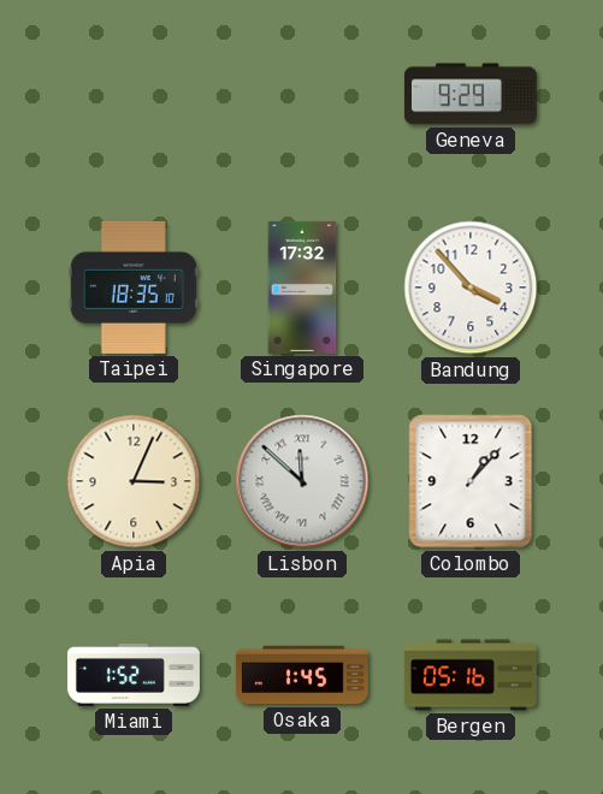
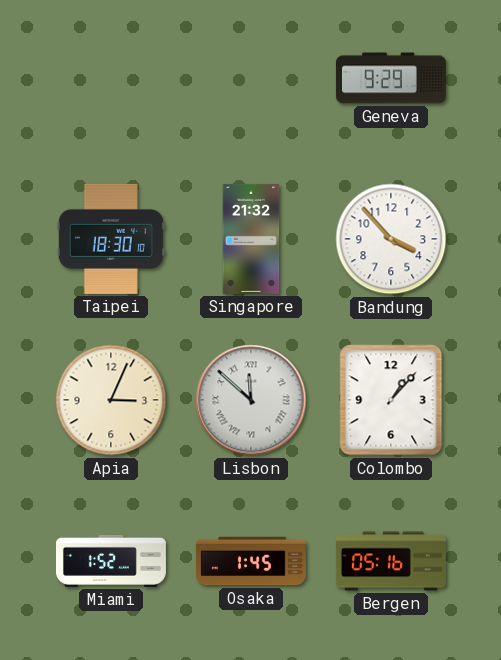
Taipei: 18:35 -> 18:30 (111, 239)
Singapore: 17:32 -> 21:32 (251, 239)
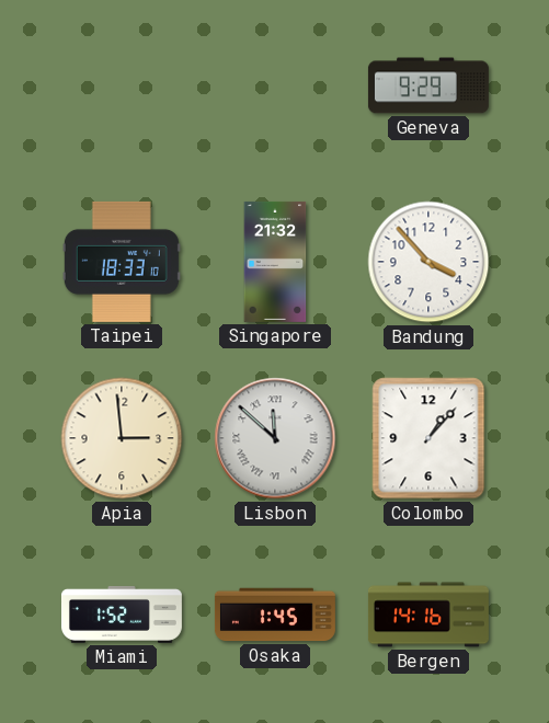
Taipei: 18:30 -> 18:33 (122, 262)
Apia: 3:04 -> 2:59 (122, 438)
Bergen: 05:16 -> 14:16 (428, 615)
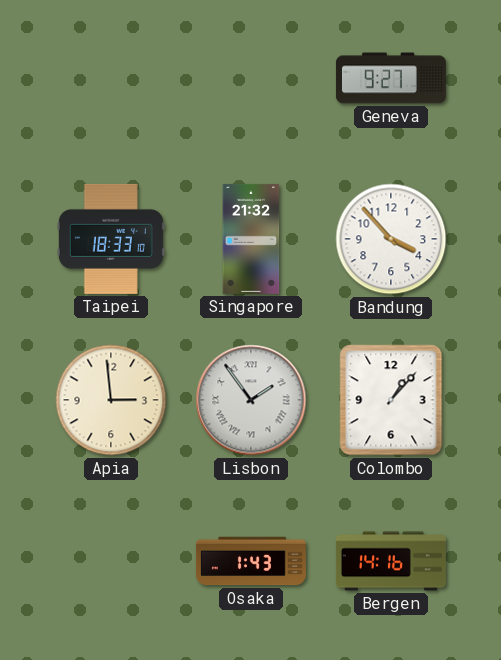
Geneva: 9:29 -> 9:27 (391, 78)
Lisbon: 11:52 -> 1:54 (251, 400)
Miami: 1:52 -> none (122, 615)
Osaka: 1:45 -> 1:43 (251, 561)
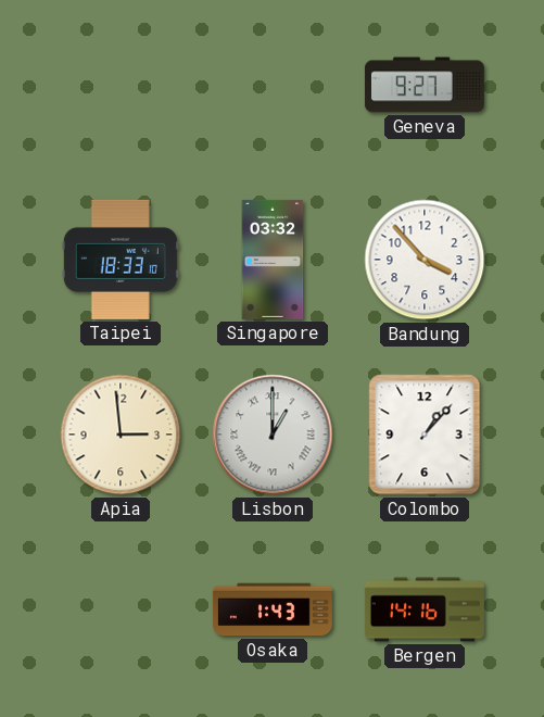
Singapore: 21:32 -> 03:32 (273, 260)
Lisbon: 1:54 -> 1:00 (273, 435)
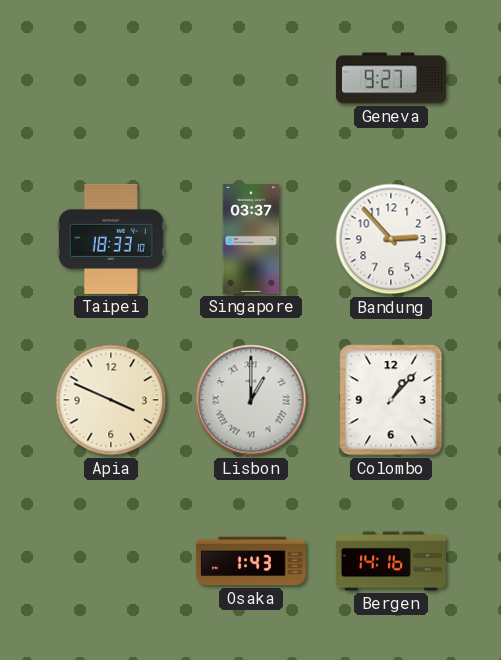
Singapore: 03:32 -> 03:37 (251, 239)
Bandung: 3:53 -> 2:53 (391, 239)
Apia: 2:59 -> 3:49 (111, 400)
